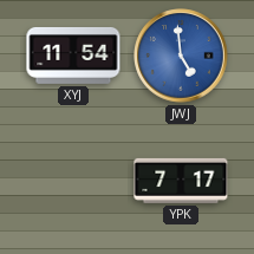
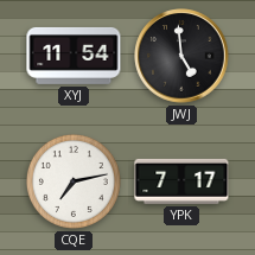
JWJ dial: blue -> black (181, 56)
CQE: none -> 7:13 (74, 181)
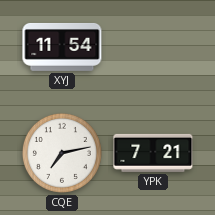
JWJ: 4:59 -> none (181, 56)
YPK: 7:17 -> 7:21 (153, 153)
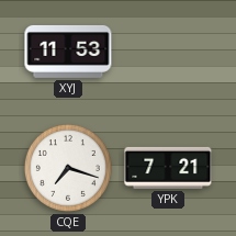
XYJ: 11:54 -> 11:53 (68, 52)
CQE: 7:13 -> 7:18 (68, 168)
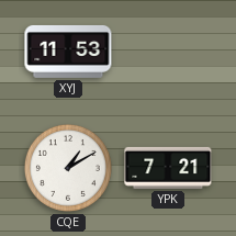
CQE: 7:18 -> 1:10 (68, 168)
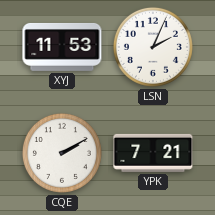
LSN: none -> 2:04 (153, 47)
CQE: 1:10 -> 2:10 (62, 153)
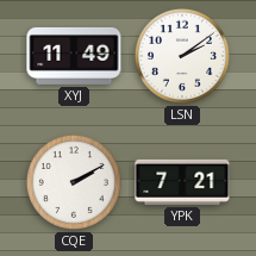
XYJ: 11:53 -> 11:49 (74, 56)
LSN: 2:04 -> 2:09 (182, 56)
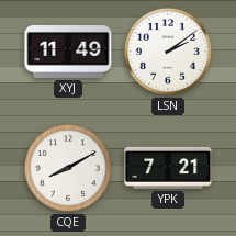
CQE: 2:10 -> 8:10 (68, 168)
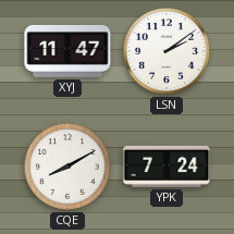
XYJ: 11:49 -> 11:47 (67, 51)
YPK: 7:21 -> 7:24 (167, 167)
